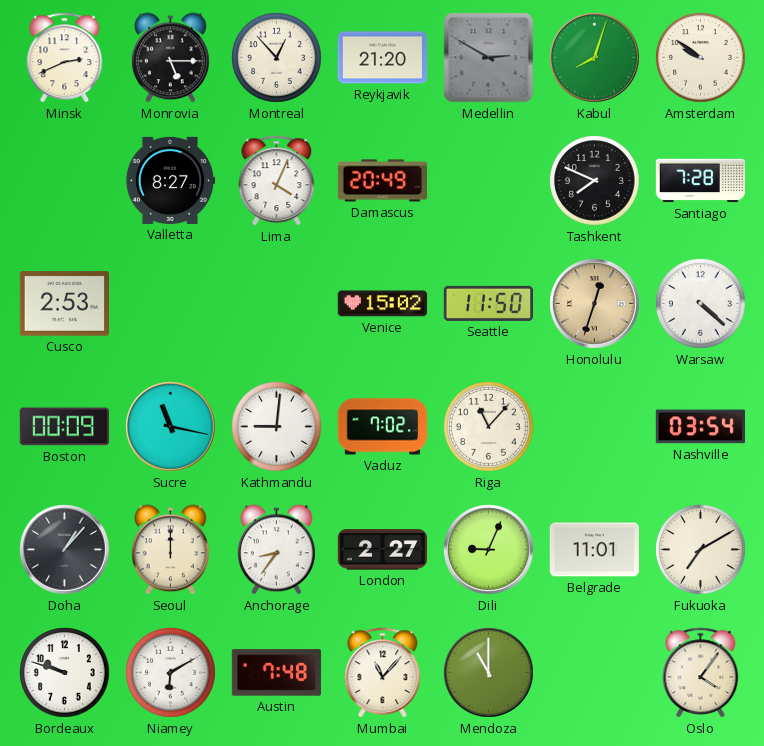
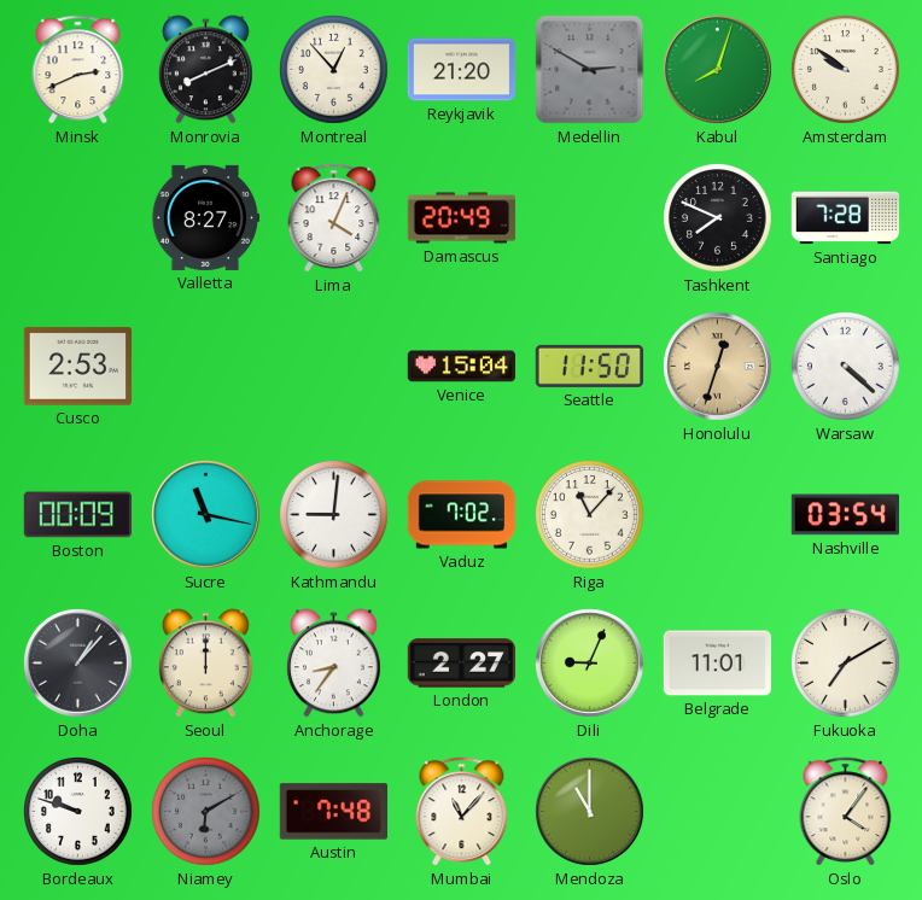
Monrovia: 5:15 -> 8:11 (205, 70)
Venice: 15:02 -> 15:04 (462, 367)
Niamey dial: white -> grey (206, 812)
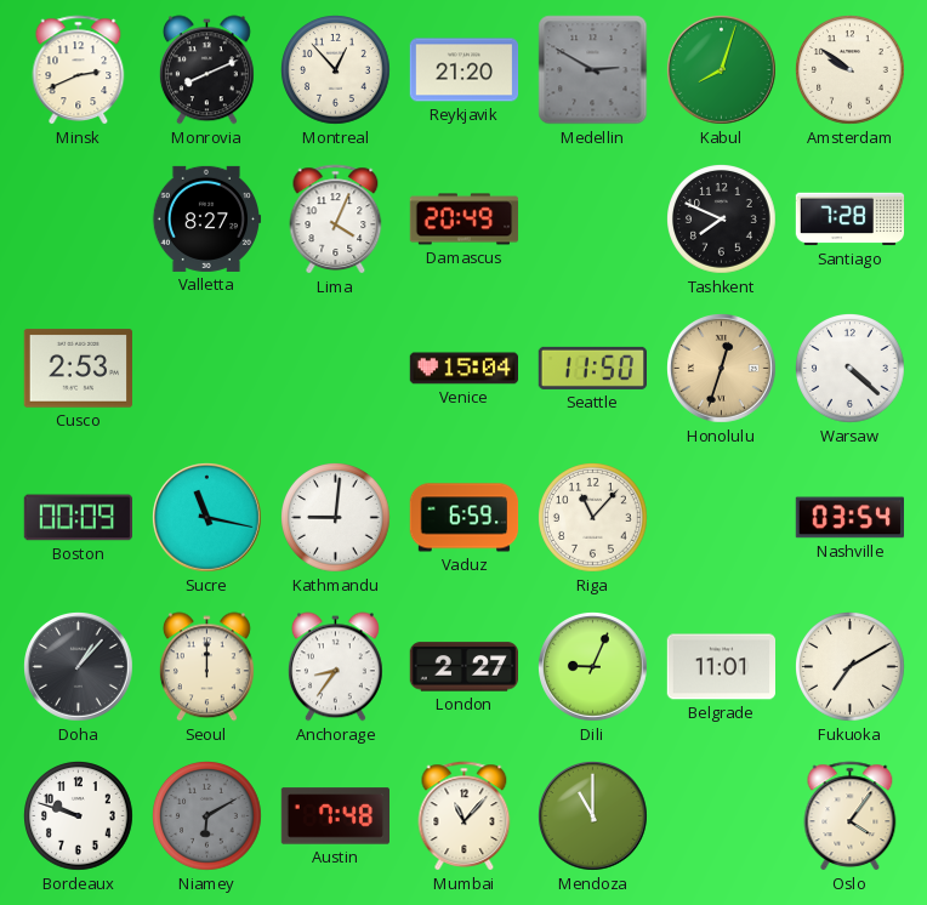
Vaduz: 7:02 -> 6:59 (465, 518)
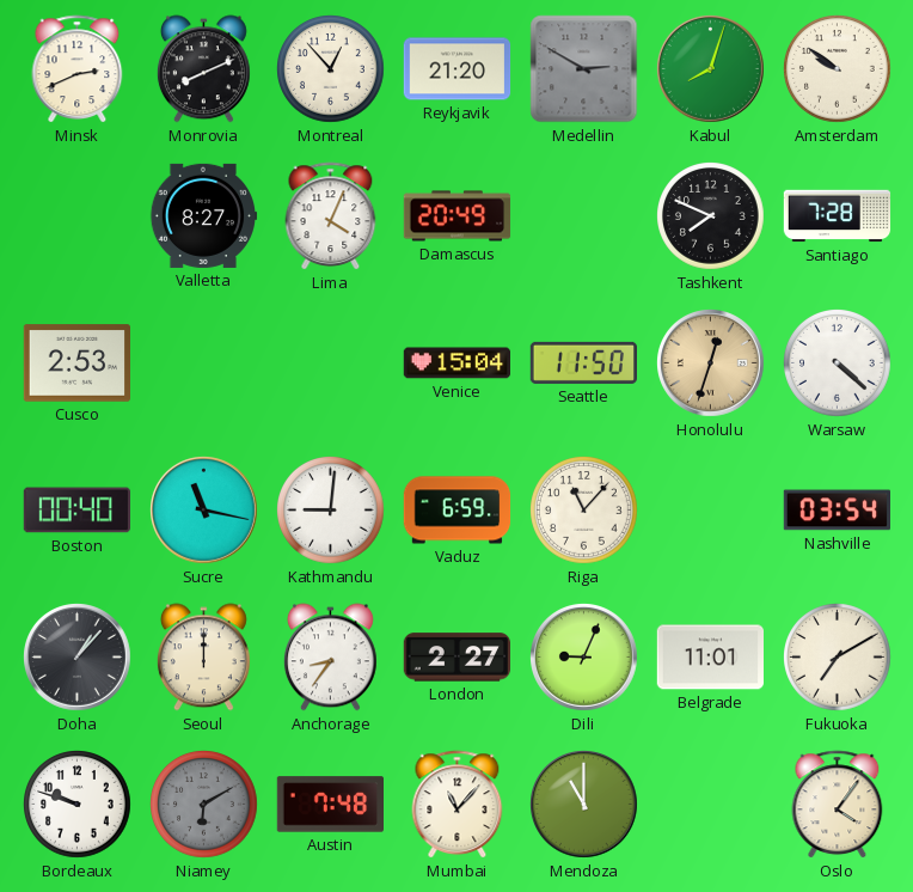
Boston: 00:09 -> 00:40 (76, 511)
